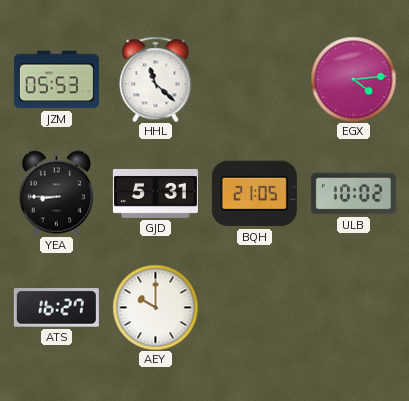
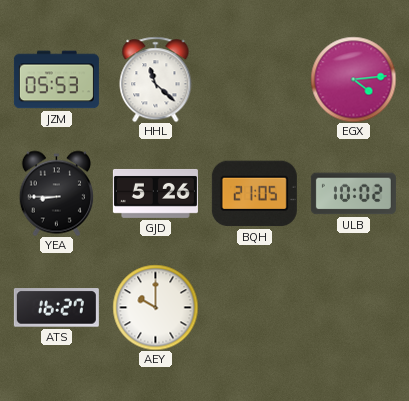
GJD: 5:31 -> 5:26 (155, 193)
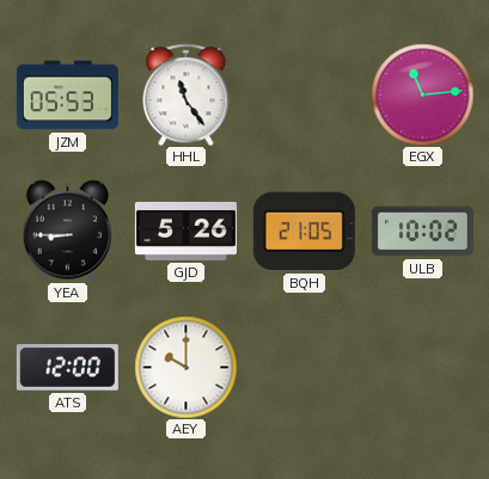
HHL: 11:22 -> 11:24 (187, 94)
EGX: 4:14 -> 11:14 (422, 94)
ATS: 16:27 -> 12:00 (67, 368)
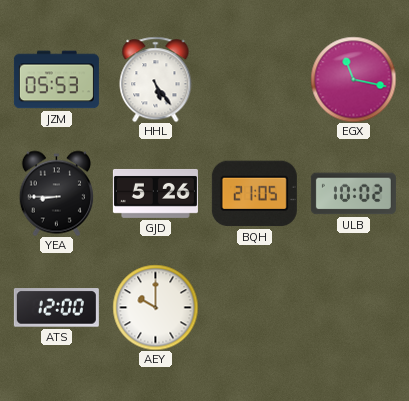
HHL: 11:24 -> 5:24 (156, 79)
EGX: 11:14 -> 11:17 (353, 79)
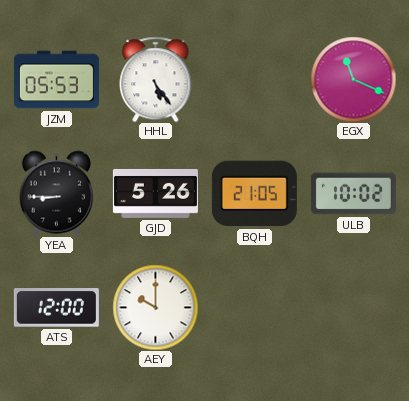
EGX: 11:17 -> 11:19 (353, 79)
